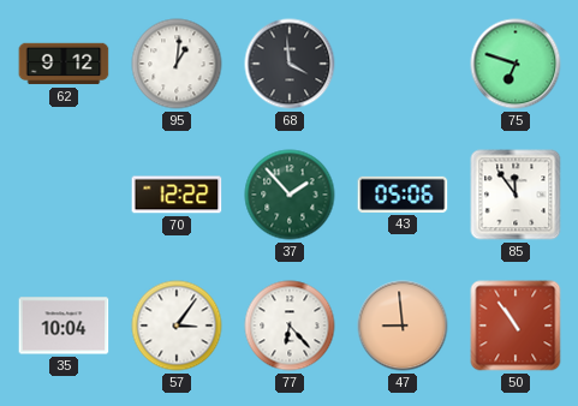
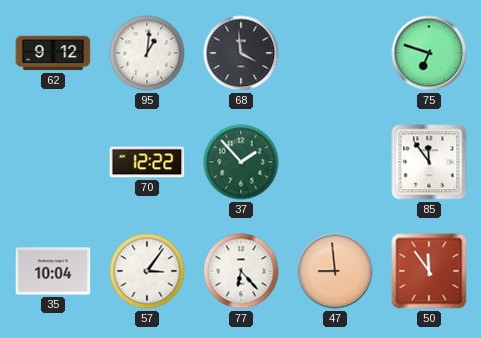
43: 05:06 -> none (403, 195)
50: 10:54 -> 11:54 (429, 271)
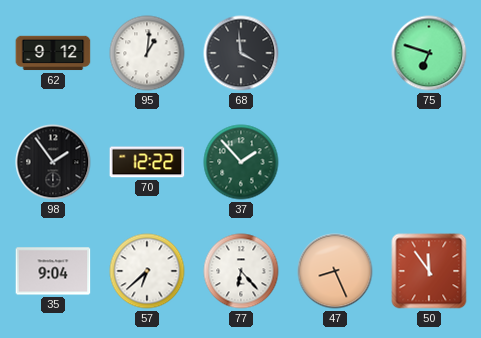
98: none -> 1:54 (53, 162)
85: 11:54 -> none (429, 162)
35: 10:04 -> 9:04 (53, 271)
57: 3:06 -> 6:38 (147, 271)
47: 8:59 -> 8:26 (335, 271)
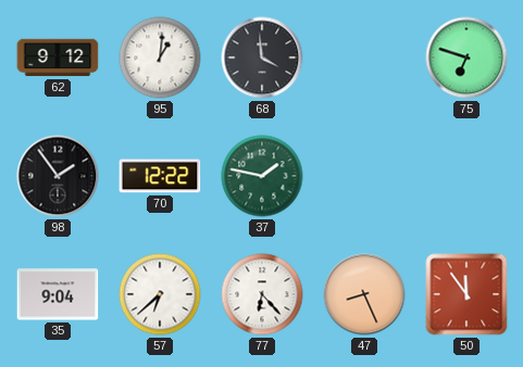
37: 1:53 -> 1:47 (262, 176)
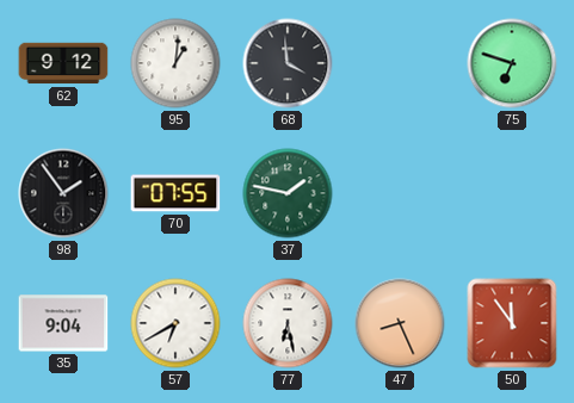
70: 12:22 -> 07:55 (175, 193)
57: 6:38 -> 6:40 (175, 323)
77: 6:23 -> 6:28 (288, 323)
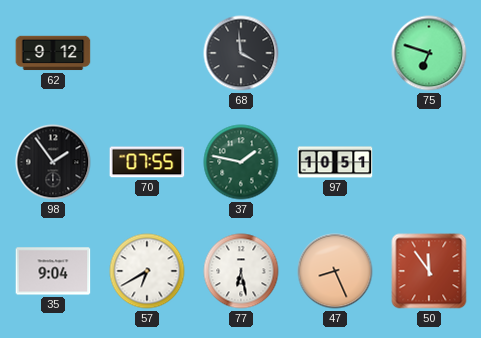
95: 1:01 -> none (175, 63)
97: none -> 10:51 (335, 162)
